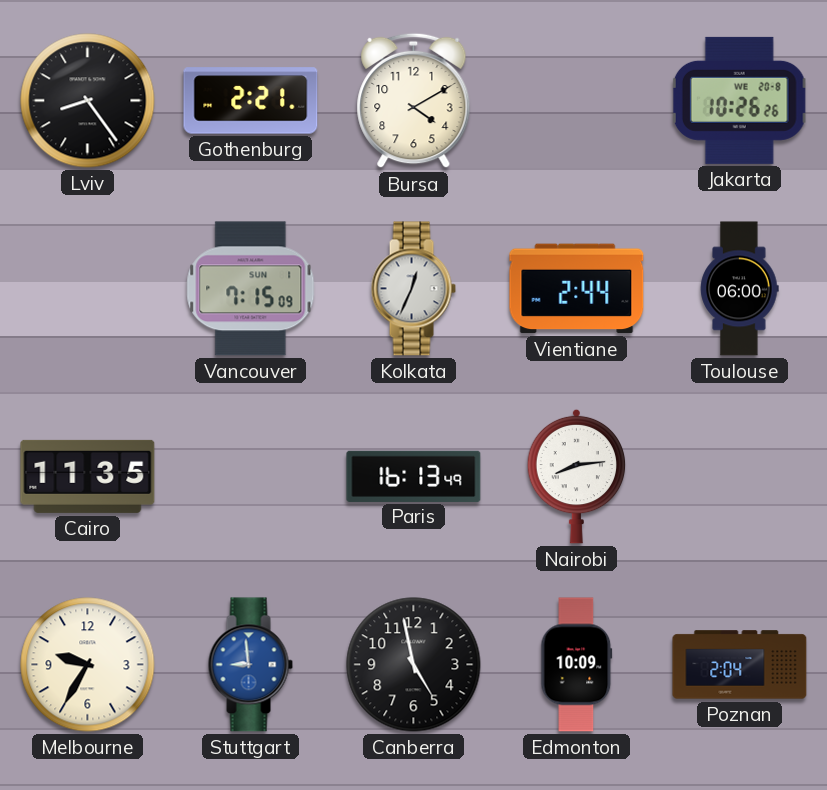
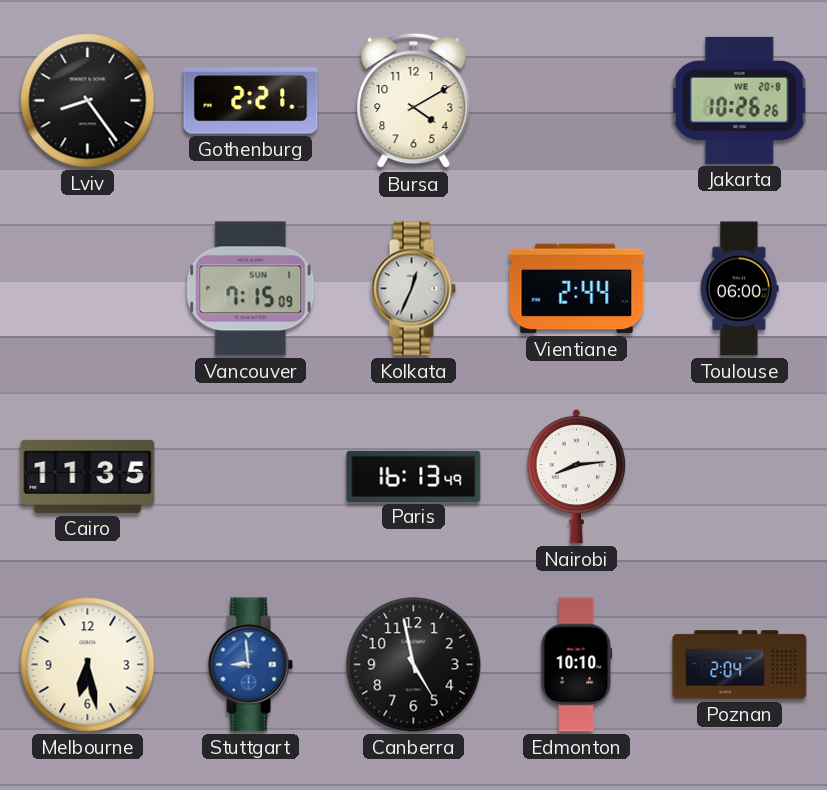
Melbourne: 9:35 -> 6:28 (88, 665)
Edmonton: 10:09 -> 10:10 (577, 665)
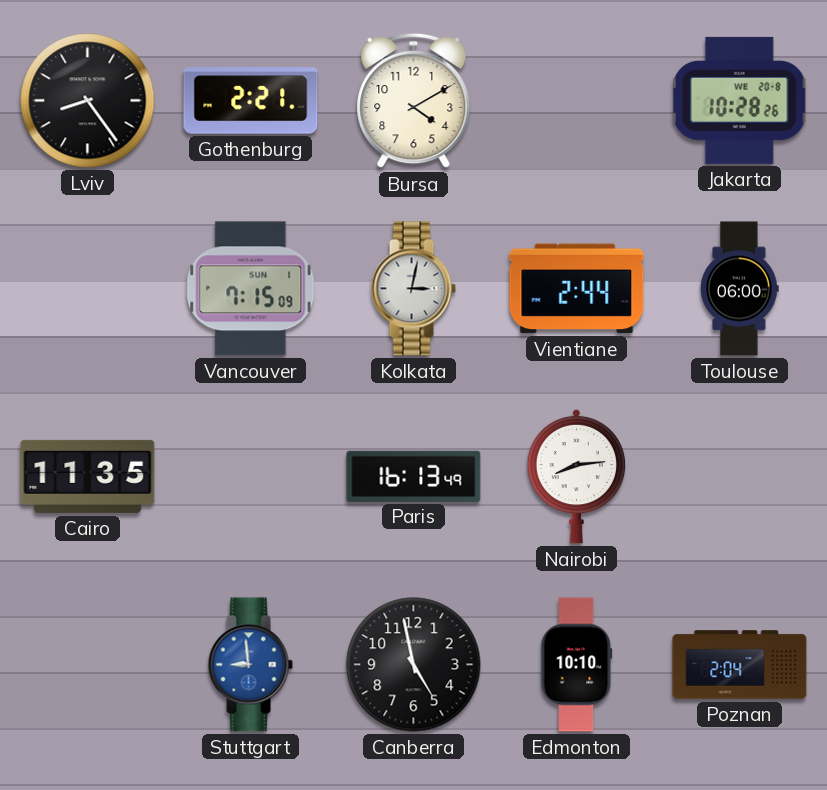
Jakarta: 10:26 -> 10:28 (739, 100)
Kolkata: 12:34 -> 3:02 (413, 289)
Melbourne: 6:28 -> none (88, 665)
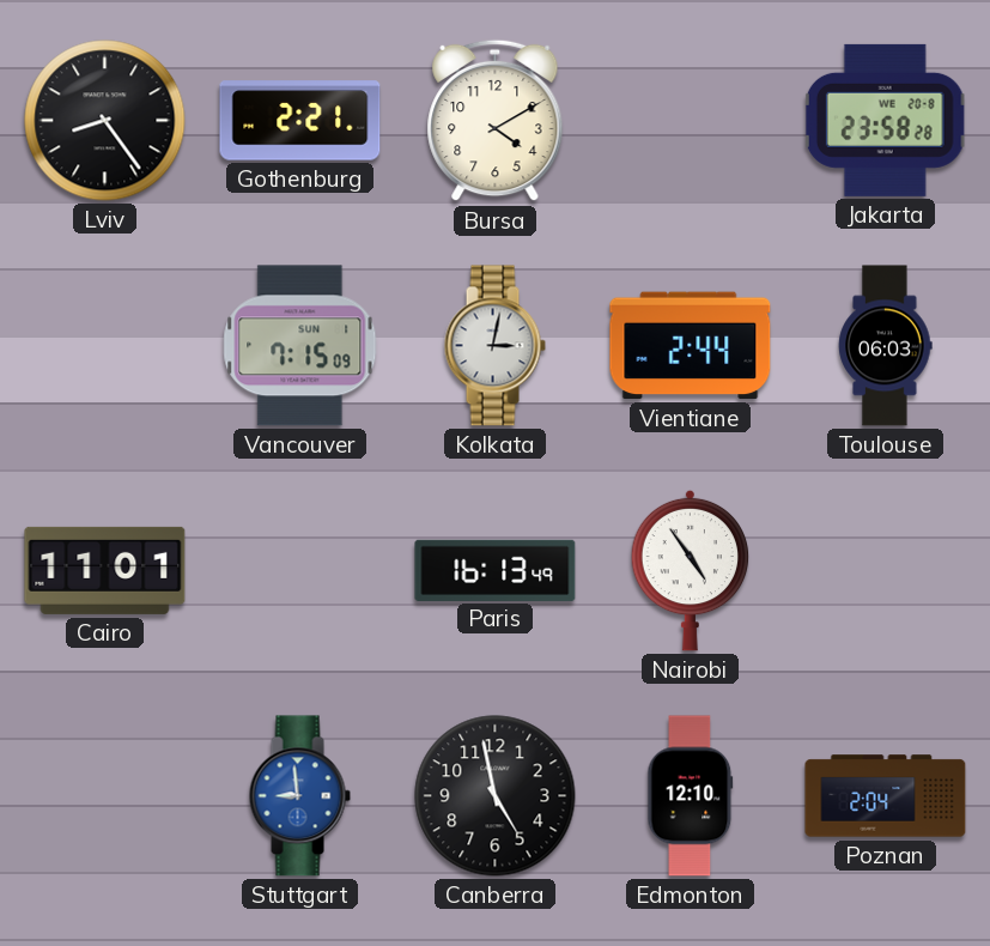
Jakarta: 10:28 -> 23:58 (885, 120)
Toulouse: 06:00 -> 06:03 (886, 346)
Cairo: 11:35 -> 11:01 (105, 570)
Nairobi: 8:14 -> 4:54 (691, 570)
Edmonton: 10:10 -> 12:10 (691, 796)
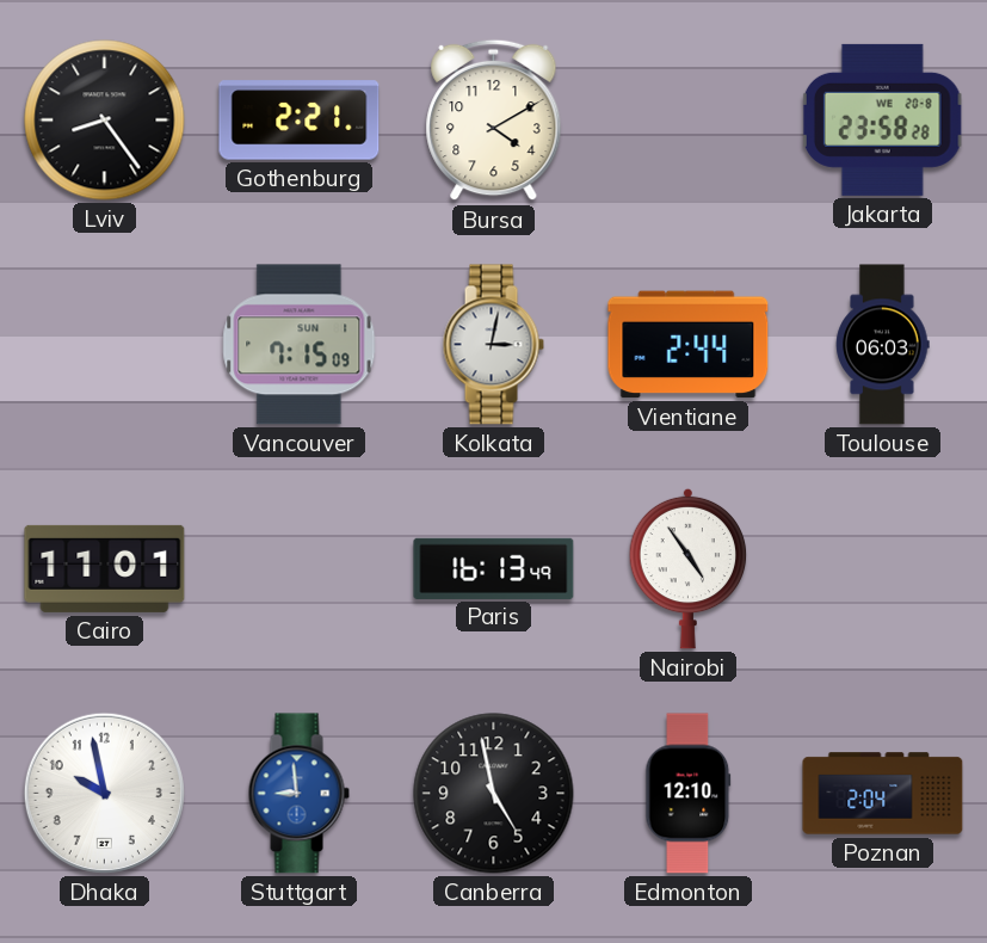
Dhaka: none -> 9:58 (104, 793)
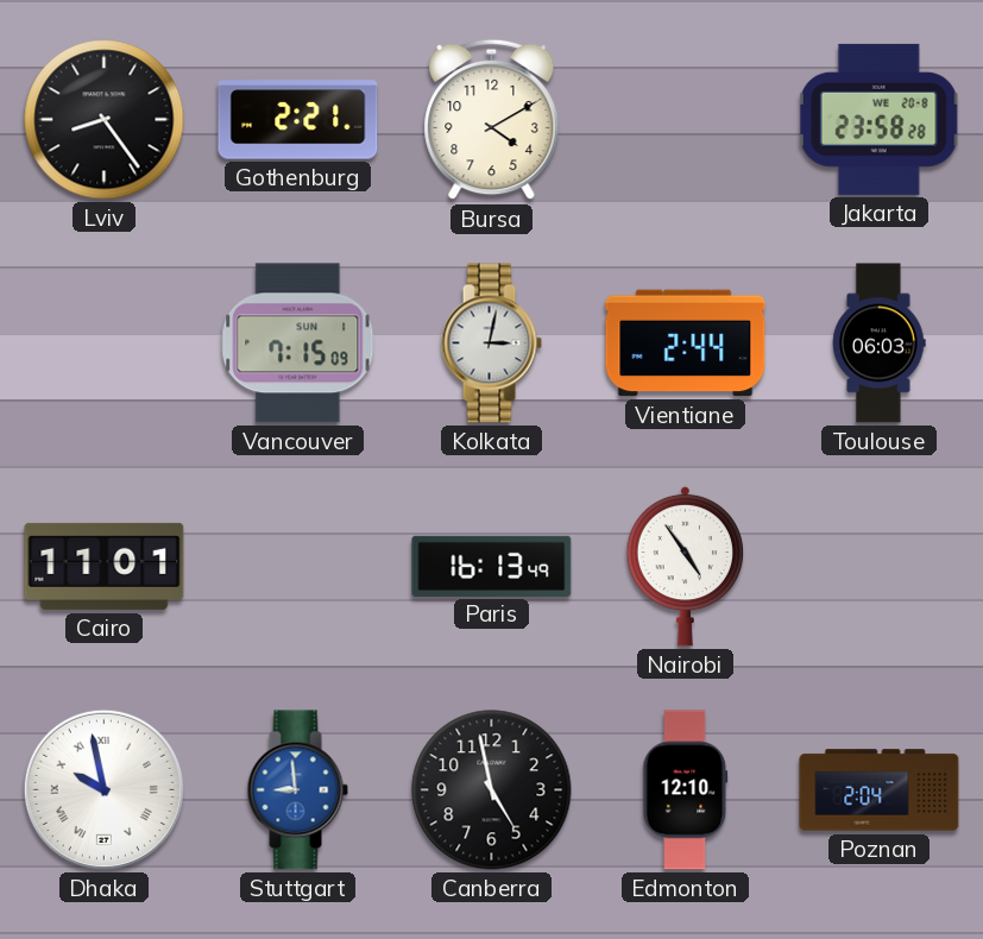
Dhaka numerals: Arabic -> Roman (103, 789)
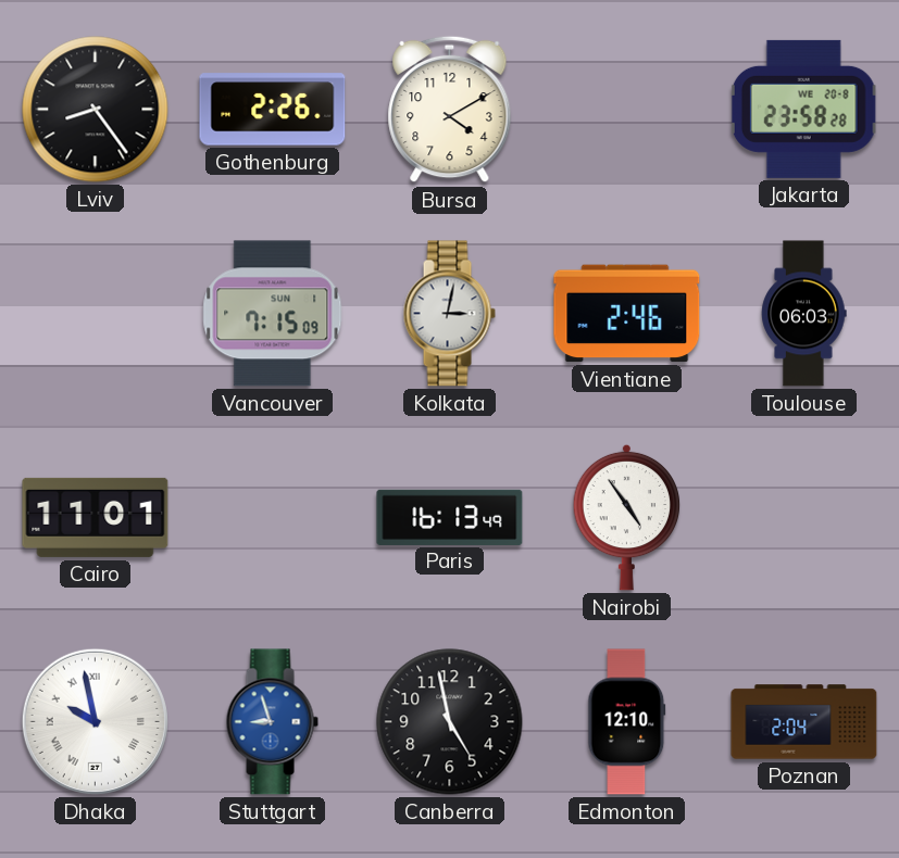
Gothenburg: 2:21 -> 2:26 (273, 110)
Vientiane: 2:44 -> 2:46 (627, 314)
Stuttgart: 8:59 -> 8:57 (272, 722)
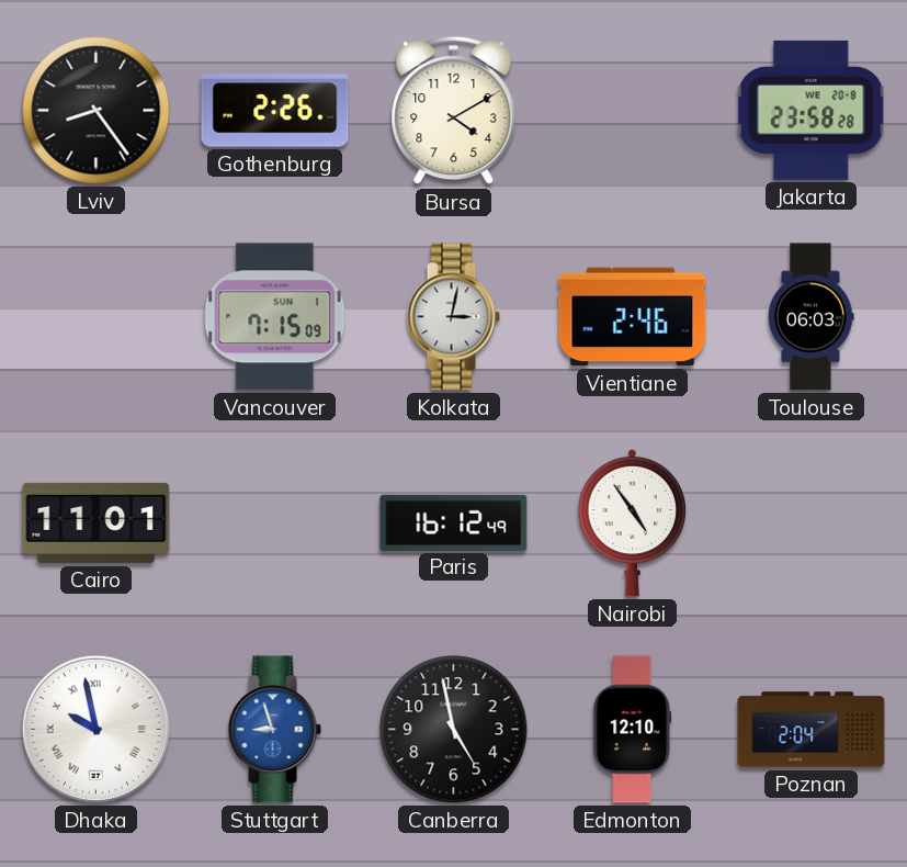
Paris: 16:13 -> 16:12 (454, 522)
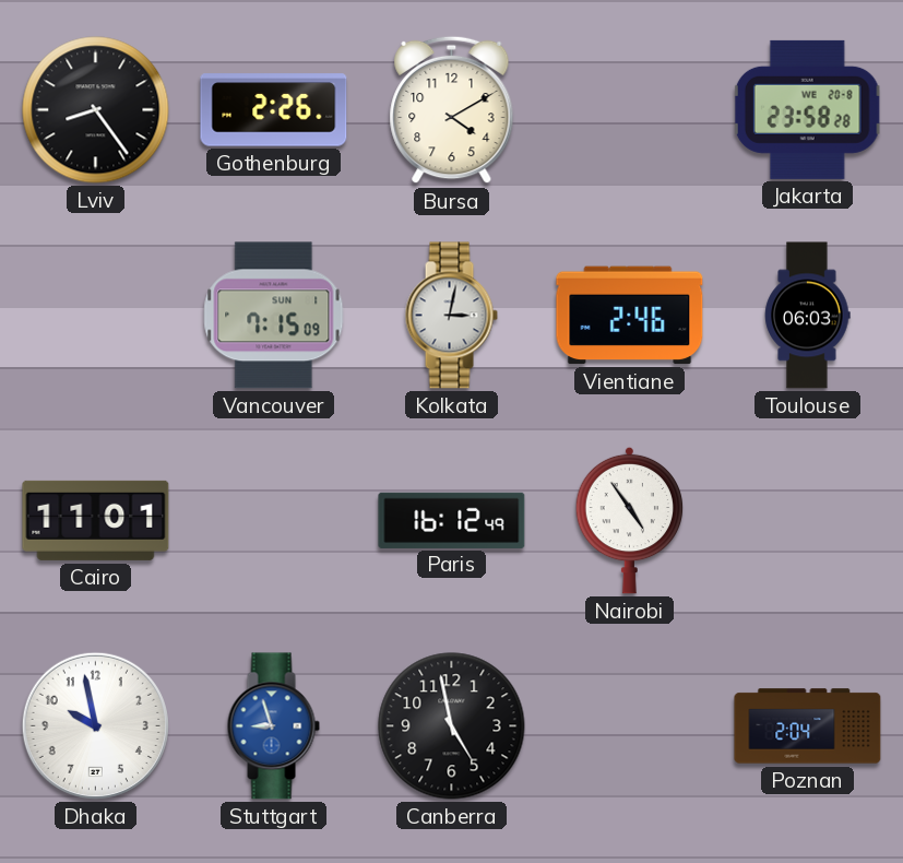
Dhaka numerals: Roman -> Arabic (95, 725)
Edmonton: 12:10 -> none (633, 730)
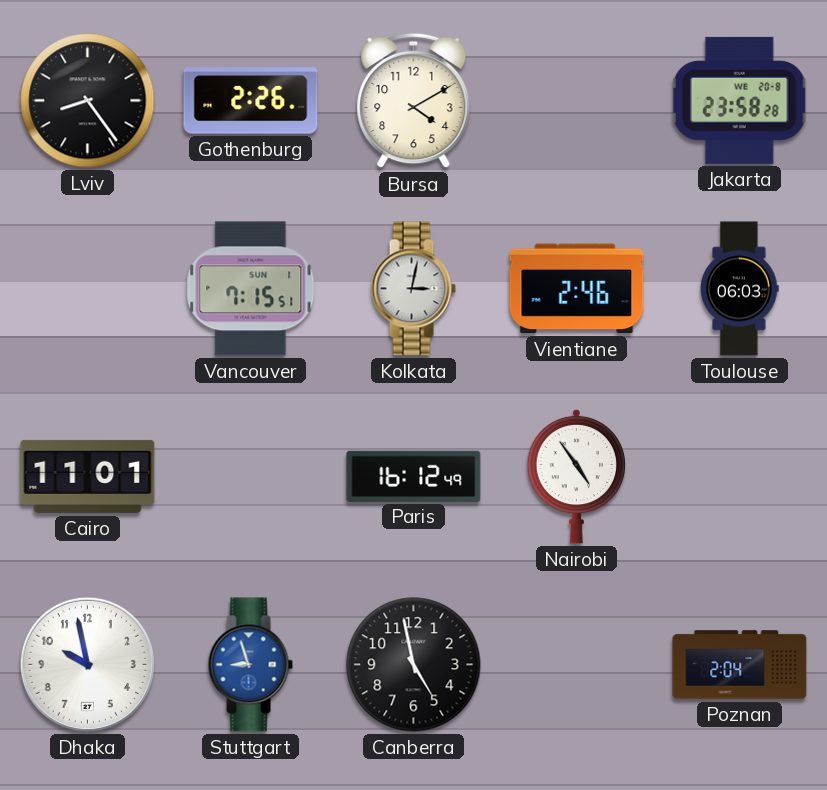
Vancouver: 7:15:09 -> 7:15:51 (251, 289)
